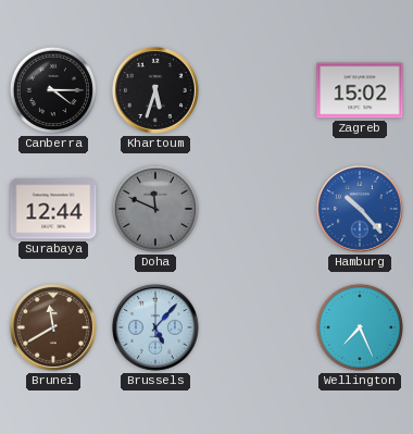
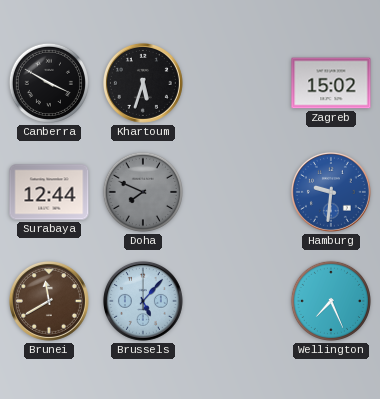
Canberra: 4:15 -> 3:50 (49, 83)
Doha: 11:49 -> 7:49 (143, 192)
Hamburg: 10:23 -> 9:31 (331, 192)
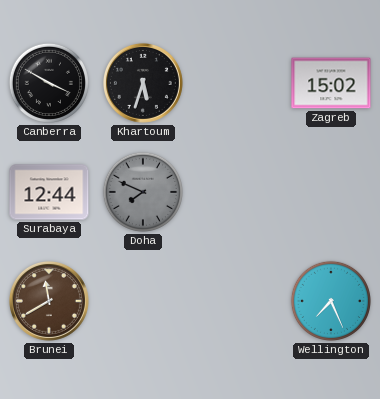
Hamburg: 9:31 -> none (331, 192)
Brussels: 5:07 -> none (143, 301)
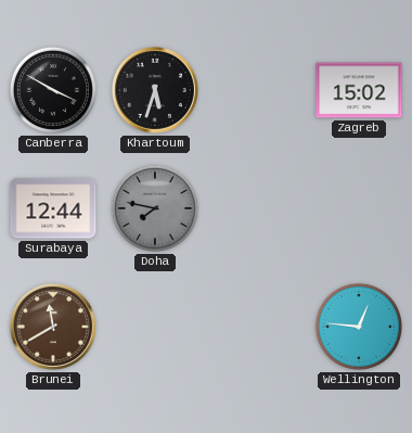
Doha: 7:49 -> 7:47 (155, 208)
Wellington: 7:26 -> 12:46 (359, 327)
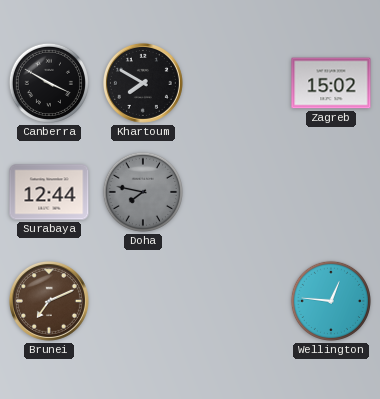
Khartoum: 5:33 -> 7:50 (143, 83)
Brunei: 11:40 -> 7:11 (49, 301)
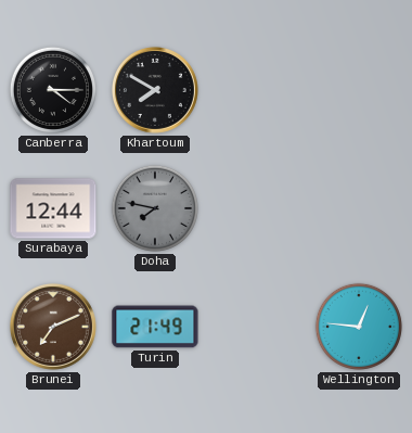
Canberra: 3:50 -> 4:15 (53, 90)
Zagreb: 15:02 -> none (331, 83)
Turin: none -> 21:49 (155, 327)
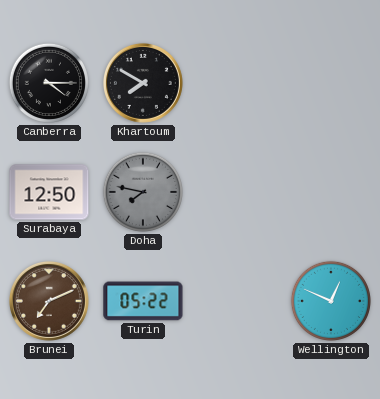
Surabaya: 12:44 -> 12:50 (49, 192)
Turin: 21:49 -> 05:22 (143, 301)
Wellington: 12:46 -> 12:49 (331, 301)
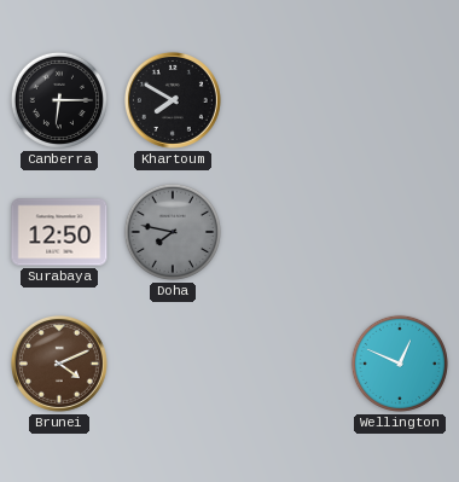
Canberra: 4:15 -> 6:15 (59, 100)
Brunei: 7:11 -> 4:11 (59, 364)
Turin: 05:22 -> none (143, 301)
